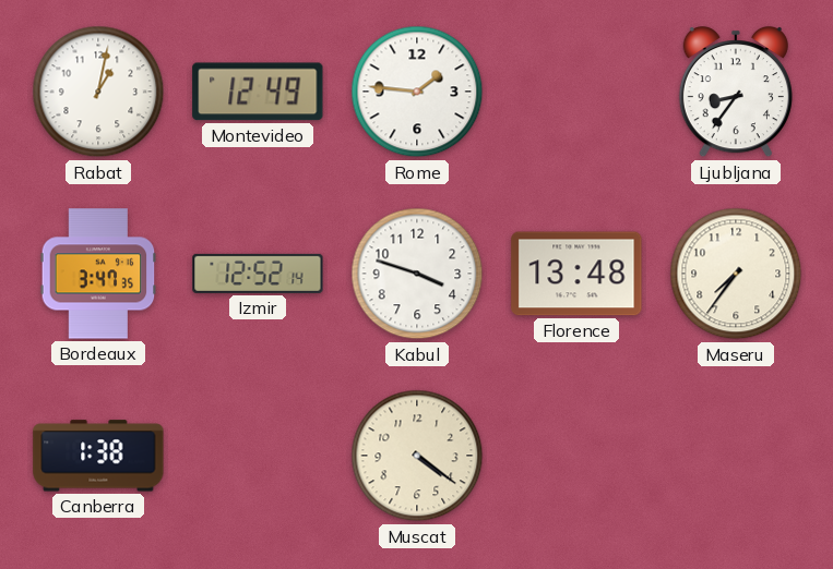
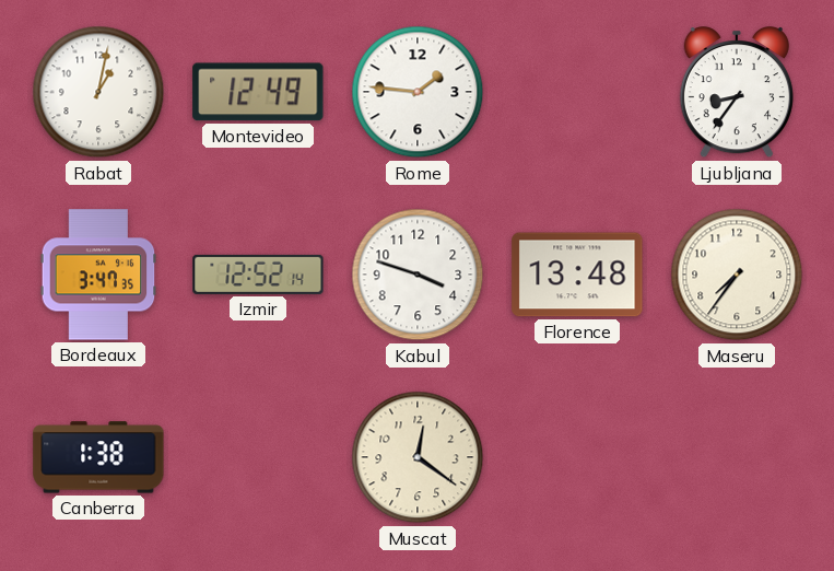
Muscat: 4:21 -> 12:21 (418, 457)
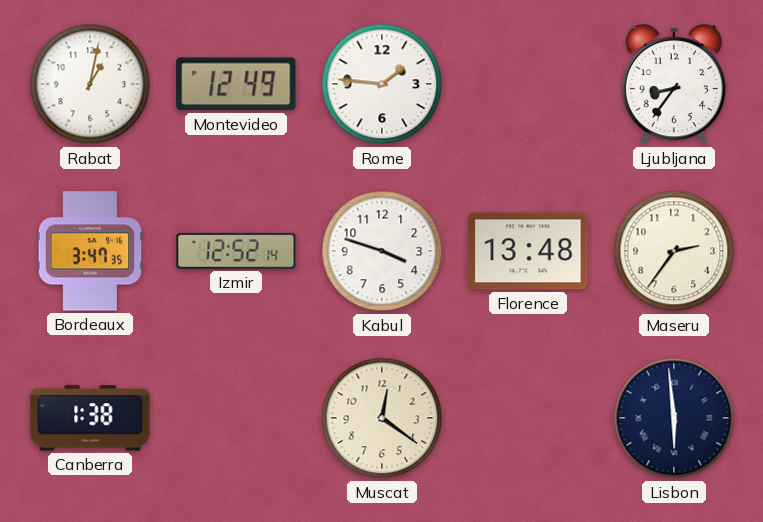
Maseru: 7:36 -> 2:36 (674, 251)
Lisbon: none -> 5:59 (674, 418)
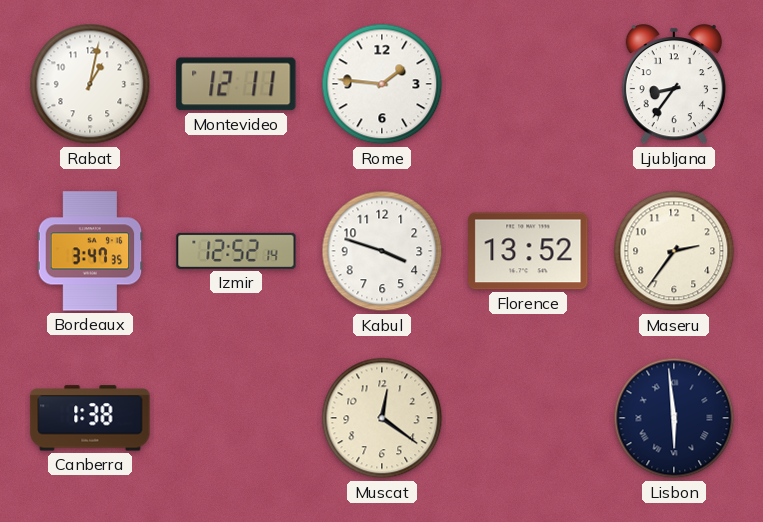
Montevideo: 12:49 -> 12:11 (236, 84)
Florence: 13:48 -> 13:52 (528, 251)
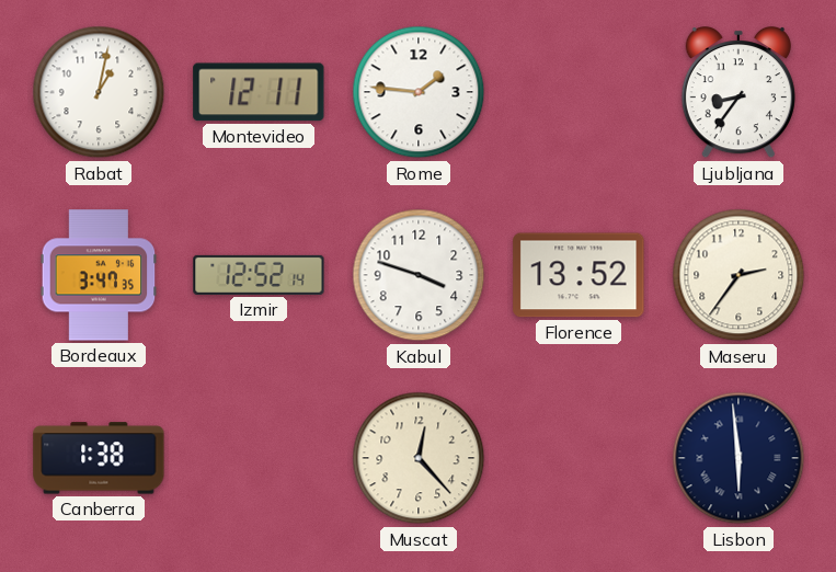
Muscat: 12:21 -> 12:23 (419, 458)
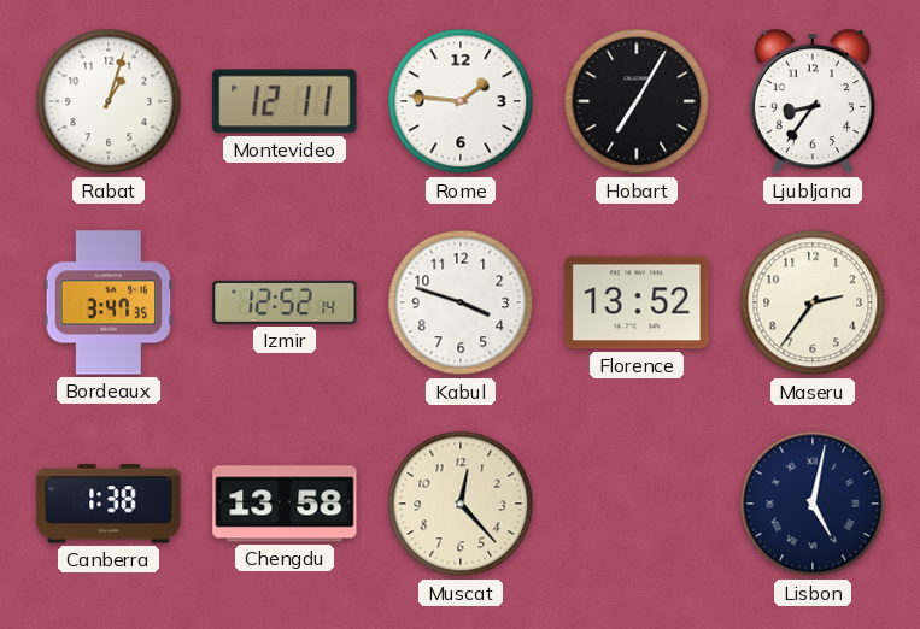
Rabat: 1:02 -> 1:03 (109, 101)
Hobart: none -> 7:05 (637, 101)
Chengdu: none -> 13:58 (285, 504)
Lisbon: 5:59 -> 5:02 (813, 504)
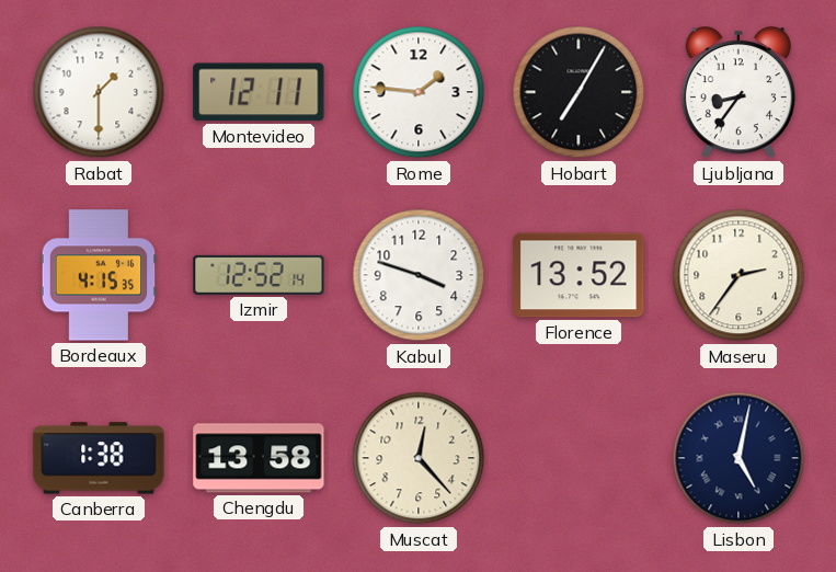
Rabat: 1:03 -> 1:30 (99, 92)
Bordeaux: 3:47 -> 4:15 (99, 275)
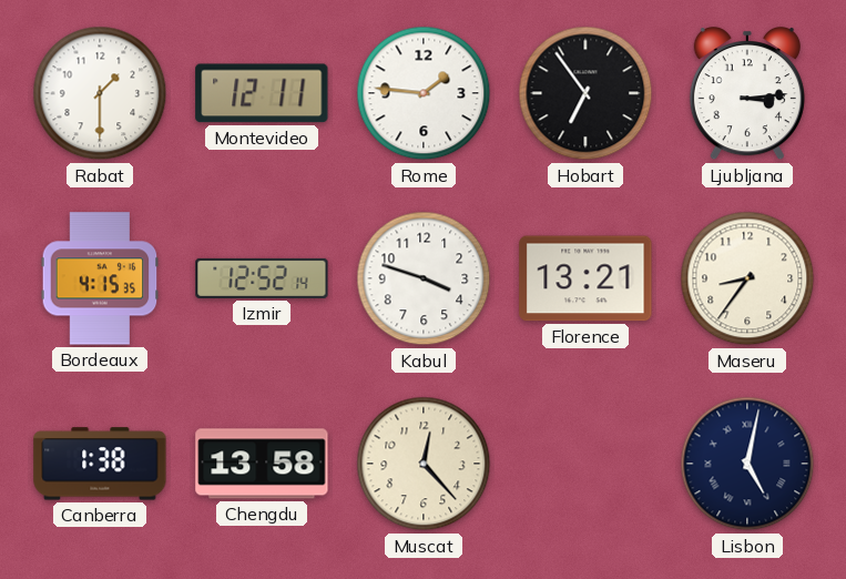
Hobart: 7:05 -> 6:54 (585, 93)
Ljubljana: 8:36 -> 3:14 (747, 94)
Florence: 13:52 -> 13:21 (585, 278)
Maseru: 2:36 -> 8:36 (747, 278)
